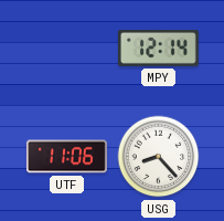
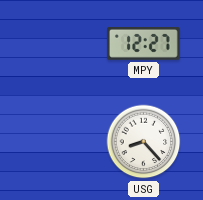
MPY: 12:14 -> 12:27 (143, 43)
UTF: 11:06 -> none (66, 157)
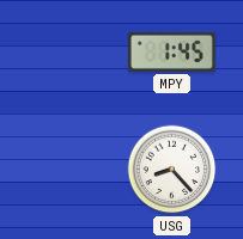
MPY: 12:27 -> 1:45 (171, 51)
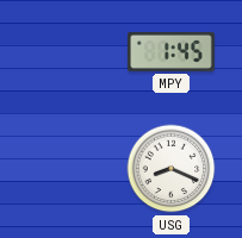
USG: 8:23 -> 8:19 (172, 169)
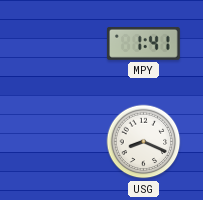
MPY: 1:45 -> 1:41 (143, 43)
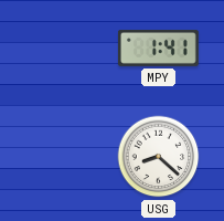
USG: 8:19 -> 8:22 (159, 157)
